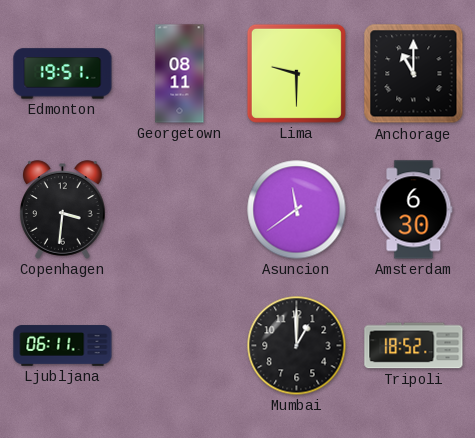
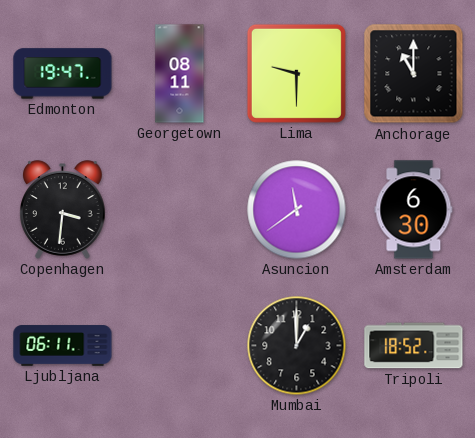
Edmonton: 19:51 -> 19:47 (63, 74)
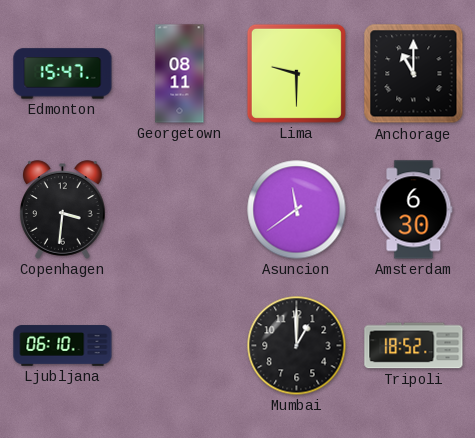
Edmonton: 19:47 -> 15:47 (63, 74)
Ljubljana: 06:11 -> 06:10 (63, 346)
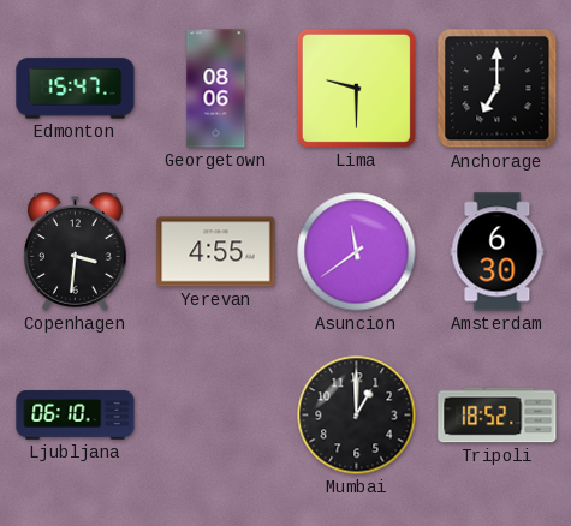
Georgetown: 08:11 -> 08:06 (216, 89)
Anchorage: 11:00 -> 7:00 (498, 89)
Yerevan: none -> 4:55 (216, 252)
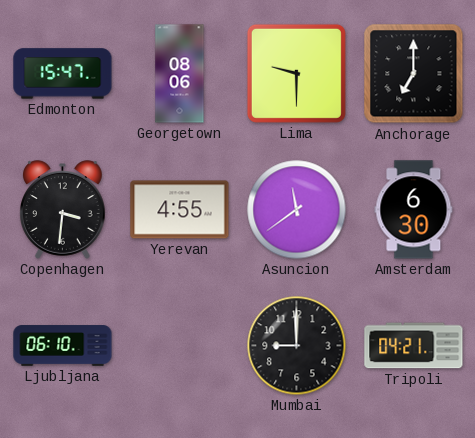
Mumbai: 1:00 -> 9:00 (297, 346)
Tripoli: 18:52 -> 04:21 (414, 346)
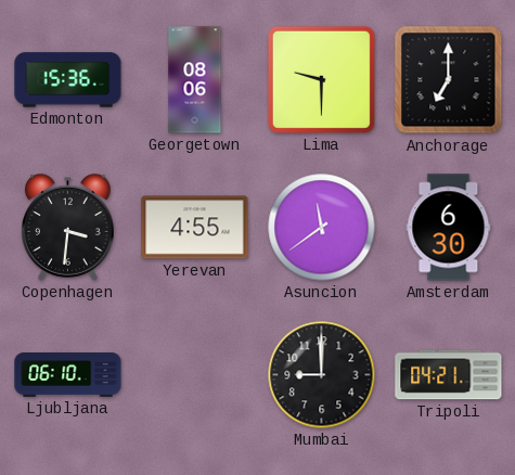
Edmonton: 15:47 -> 15:36 (68, 80)
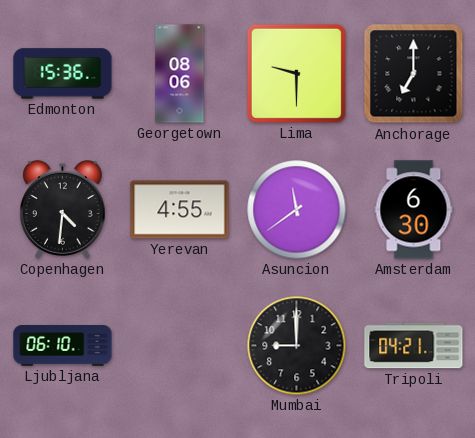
Copenhagen: 3:31 -> 4:31 (63, 210)
